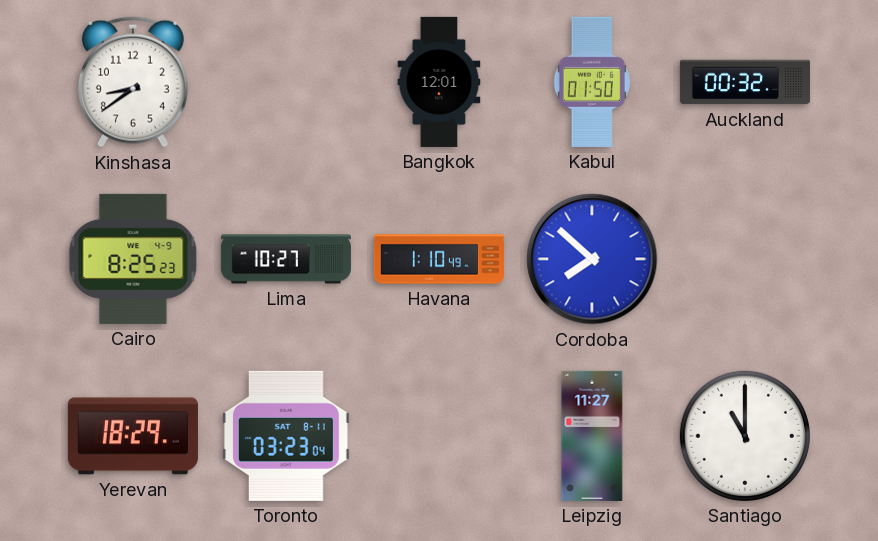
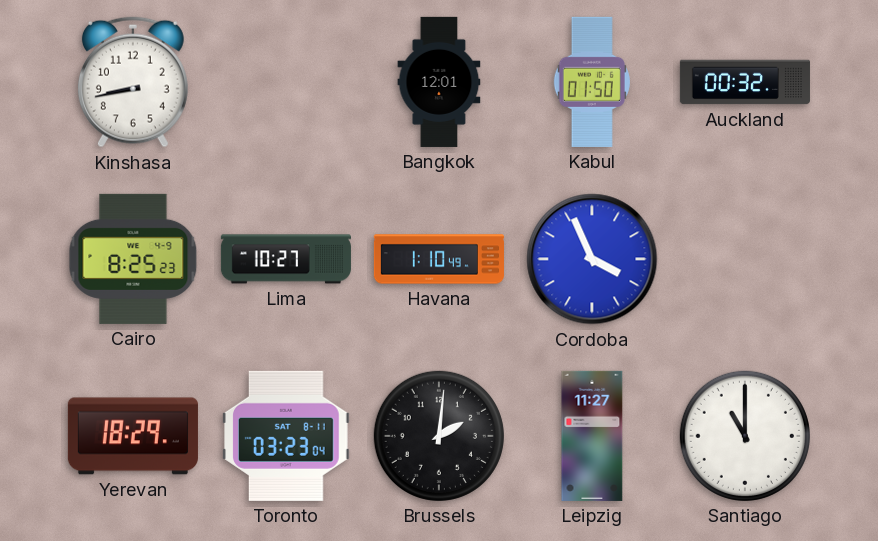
Kinshasa: 8:39 -> 8:43 (133, 82)
Cordoba: 7:52 -> 3:56 (592, 259)
Brussels: none -> 2:01 (439, 436)
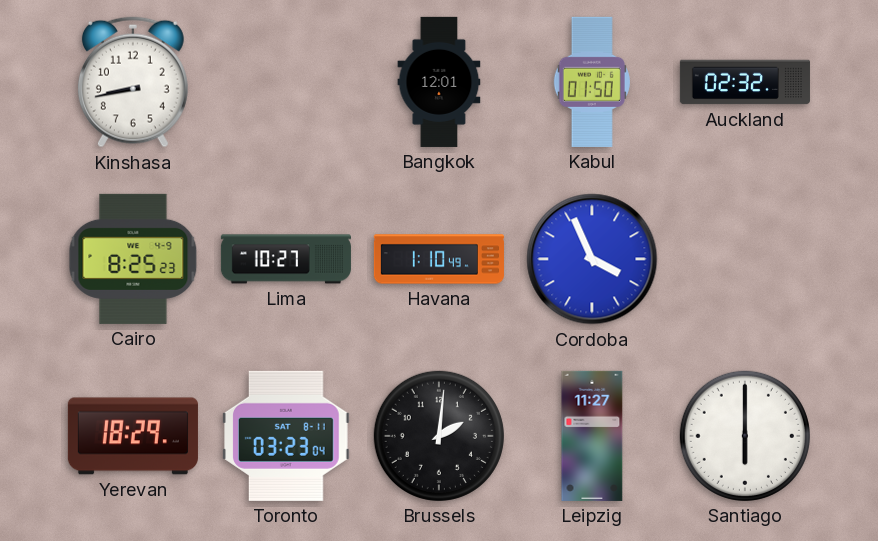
Auckland: 00:32 -> 02:32 (745, 82)
Santiago: 11:00 -> 6:00 (745, 436)
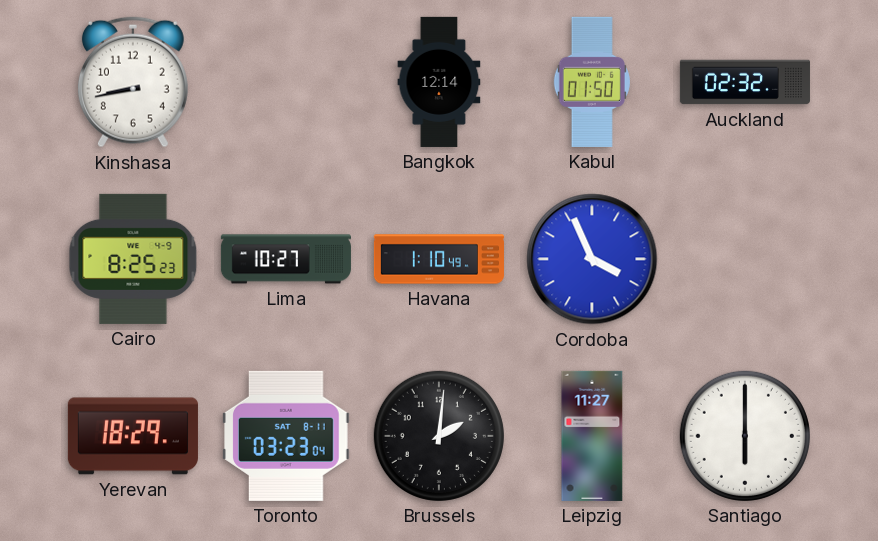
Bangkok: 12:01 -> 12:14 (439, 82)
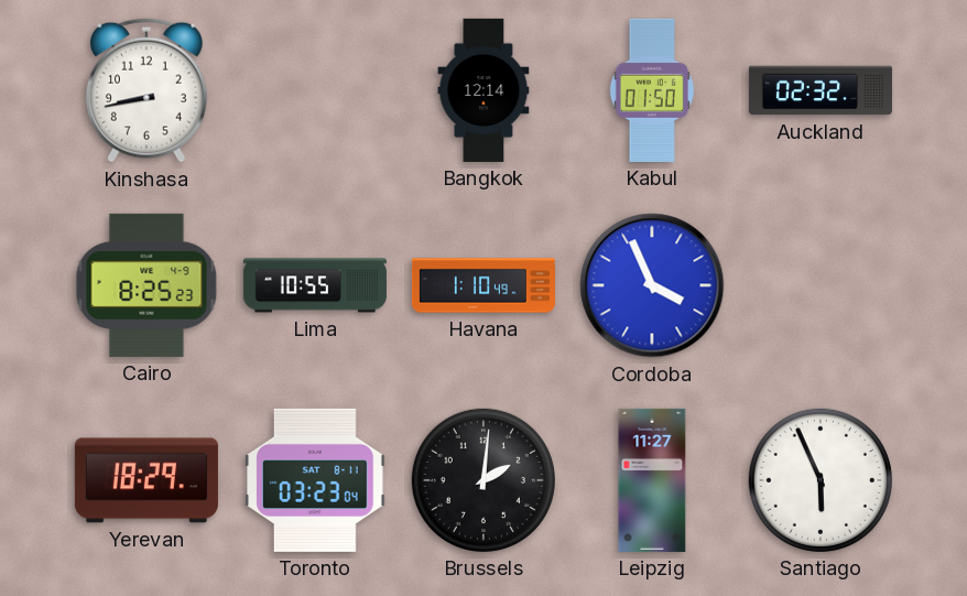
Lima: 10:27 -> 10:55 (315, 285)
Santiago: 6:00 -> 5:56 (821, 480)
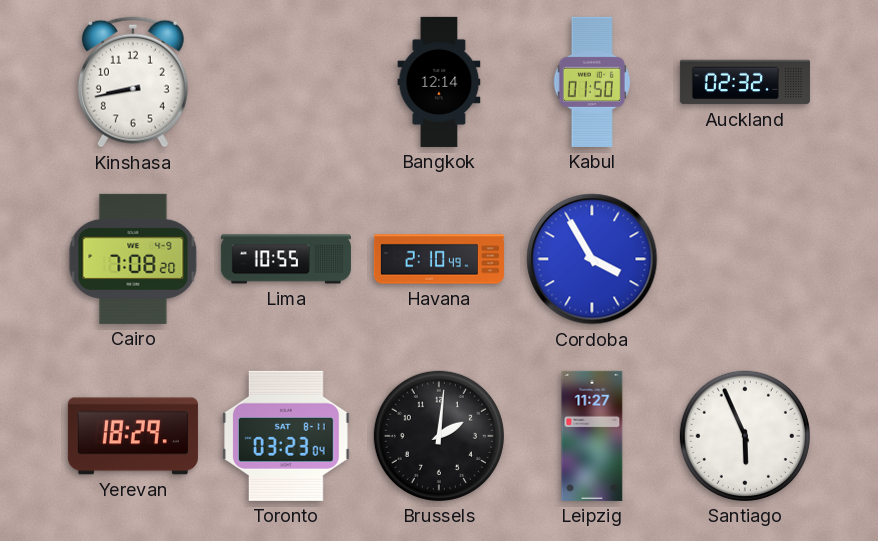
Cairo: 8:25 -> 7:08 (133, 259)
Havana: 1:10 -> 2:10 (439, 259)
Cordoba: 3:56 -> 3:55 (592, 259)
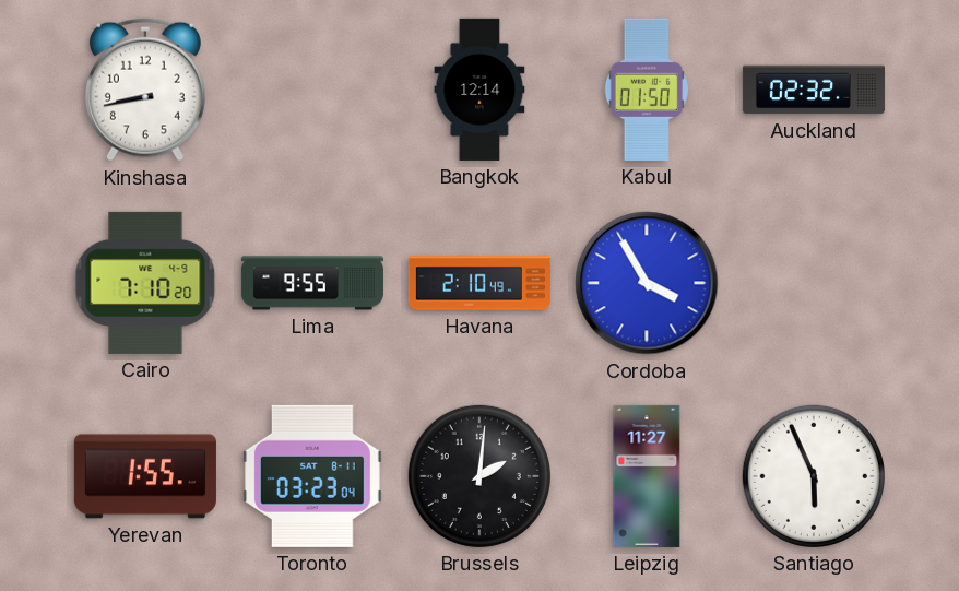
Cairo: 7:08 -> 7:10 (145, 283)
Lima: 10:55 -> 9:55 (312, 283)
Yerevan: 18:29 -> 1:55 (145, 476)
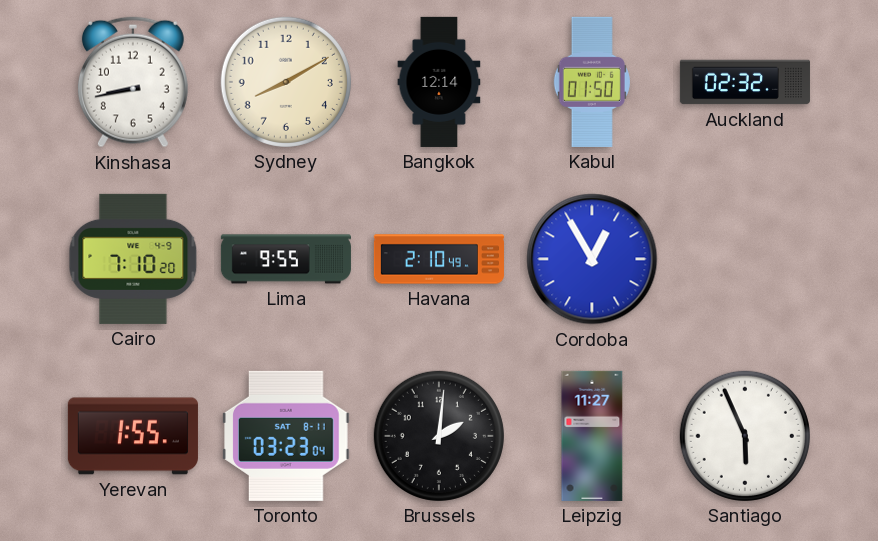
Sydney: none -> 8:10 (286, 82)
Cordoba: 3:55 -> 12:55 (592, 259)
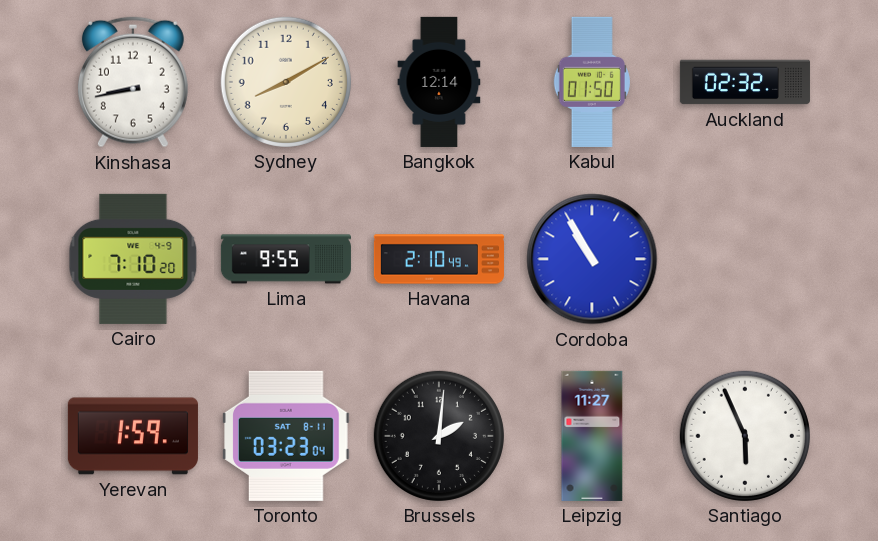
Cordoba: 12:55 -> 10:55 (592, 259)
Yerevan: 1:55 -> 1:59 (133, 436)
